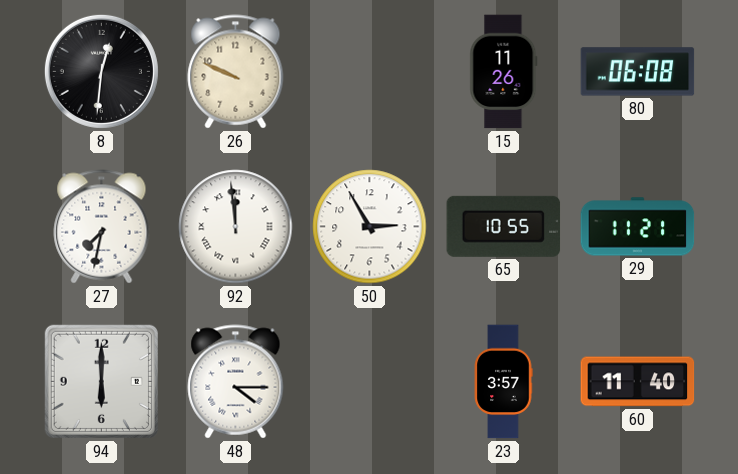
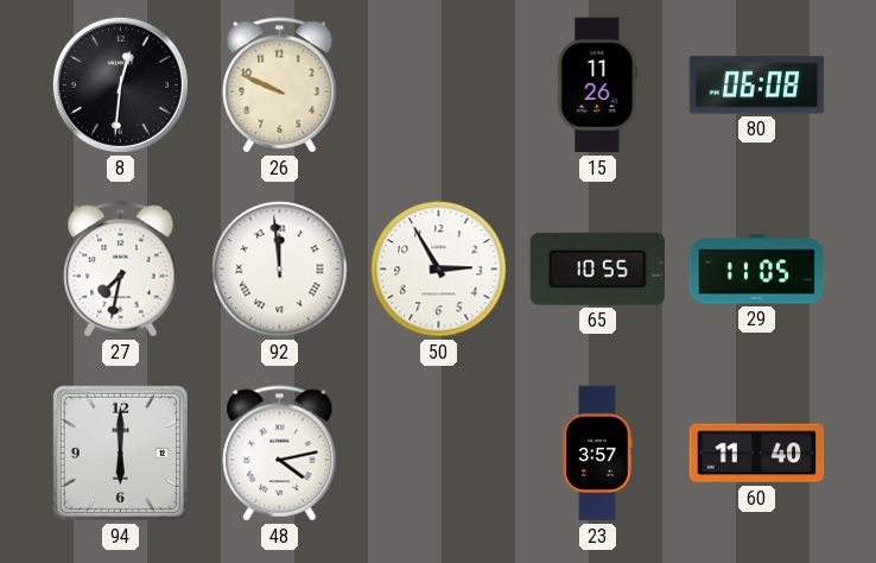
29: 11:21 -> 11:05 (757, 270)
48: 4:15 -> 4:13 (280, 454)
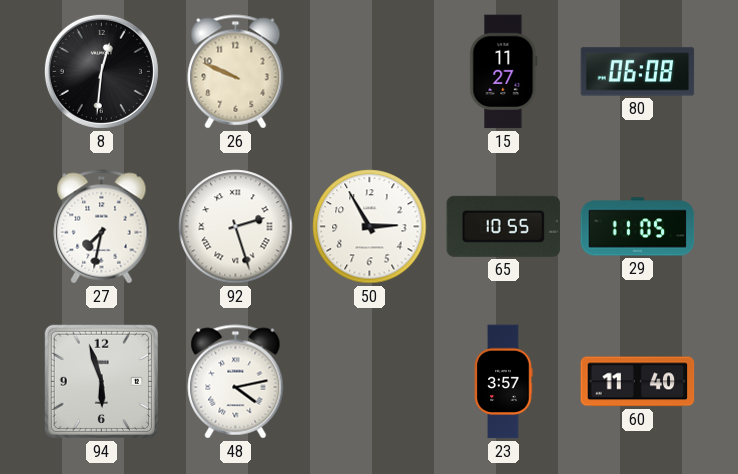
15: 11:26 -> 11:27 (504, 72)
92: 11:59 -> 2:27 (236, 227)
94: 6:00 -> 5:57 (101, 381)
